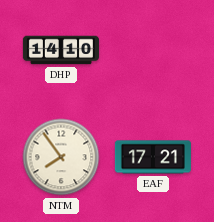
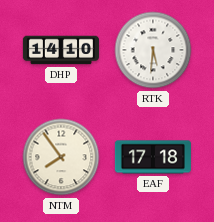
RTK: none -> 5:31 (153, 50)
EAF: 17:21 -> 17:18 (153, 157)
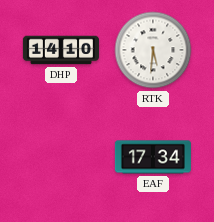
NTM: 7:54 -> none (61, 157)
EAF: 17:18 -> 17:34 (153, 157)
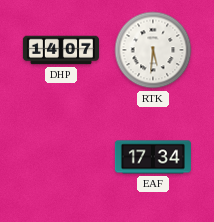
DHP: 14:10 -> 14:07 (61, 50)
